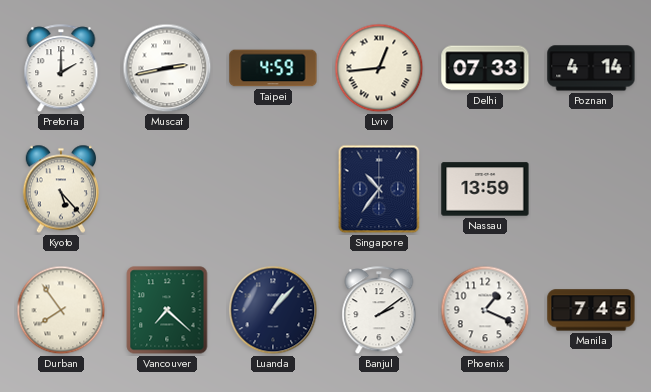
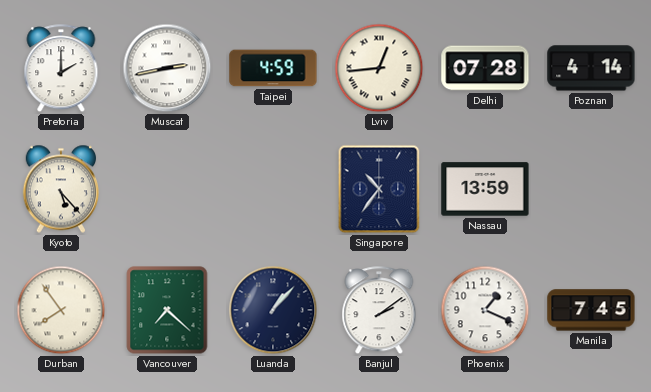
Delhi: 07:33 -> 07:28 (485, 68)
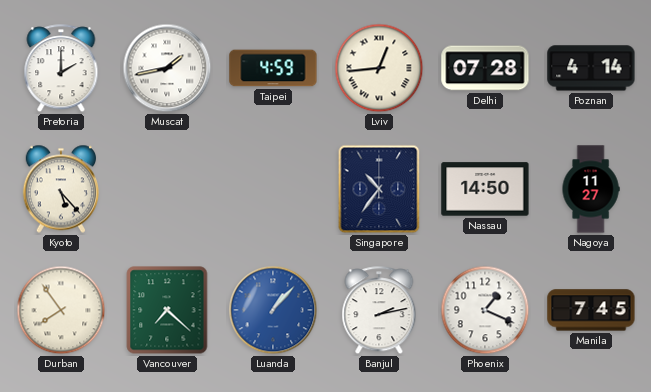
Muscat: 2:43 -> 1:43 (167, 68)
Nassau: 13:59 -> 14:50 (485, 189)
Nagoya: none -> 11:27 (591, 189)
Luanda dial: navy -> blue (273, 310)
Banjul: 2:09 -> 2:13 (379, 311)
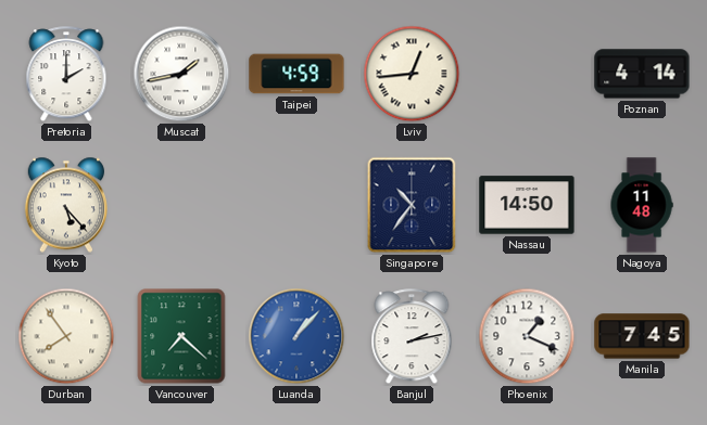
Delhi: 07:28 -> none (485, 68)
Nagoya: 11:27 -> 11:48 (642, 205)
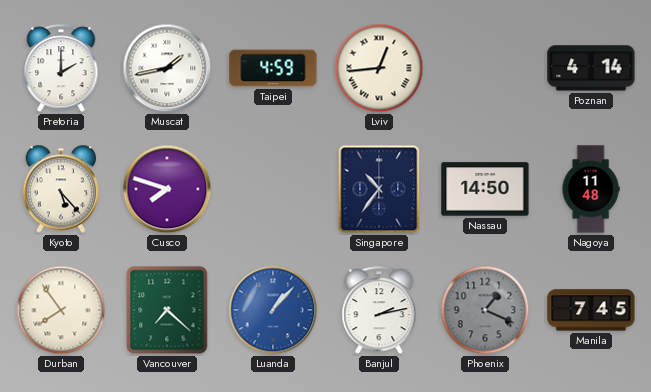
Cusco: none -> 7:48 (167, 189)
Phoenix dial: white -> grey (485, 310)
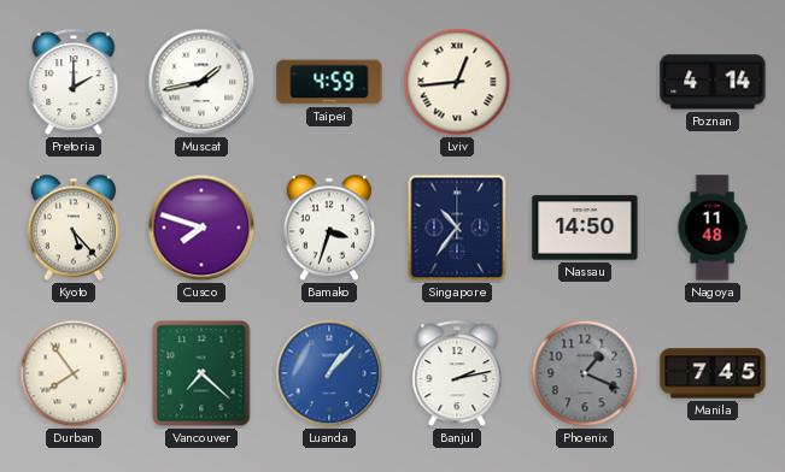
Bamako: none -> 3:33 (328, 228)
